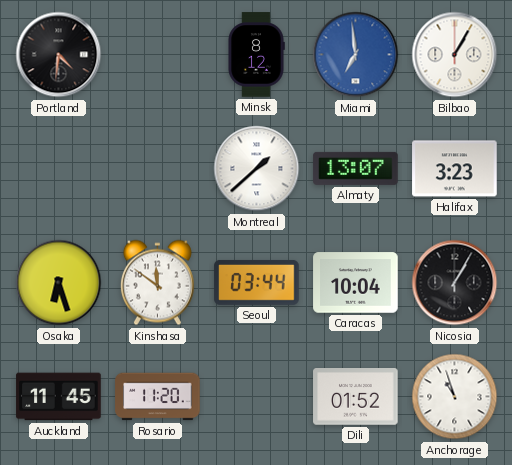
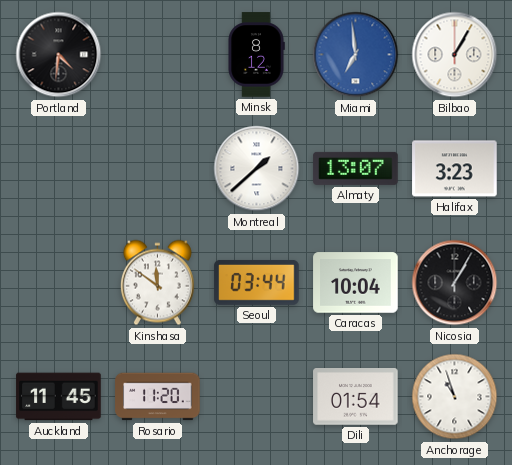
Osaka: 6:27 -> none (59, 283)
Dili: 01:52 -> 01:54 (356, 397)
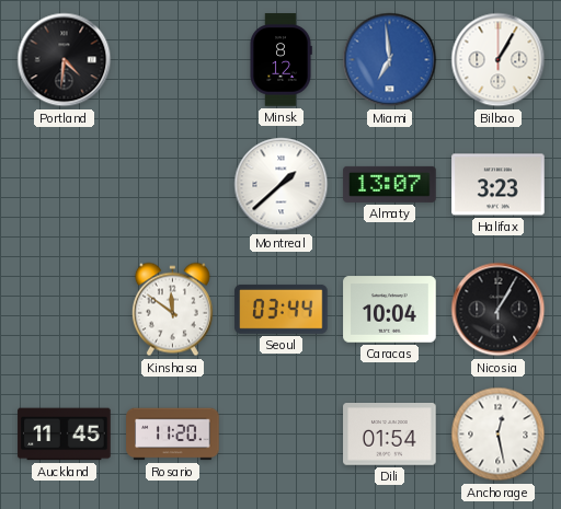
Anchorage: 10:57 -> 12:28 (499, 435)
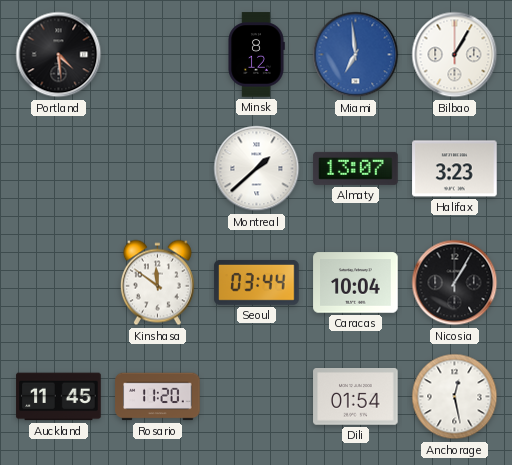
Portland: 4:31 -> 4:29 (59, 55)
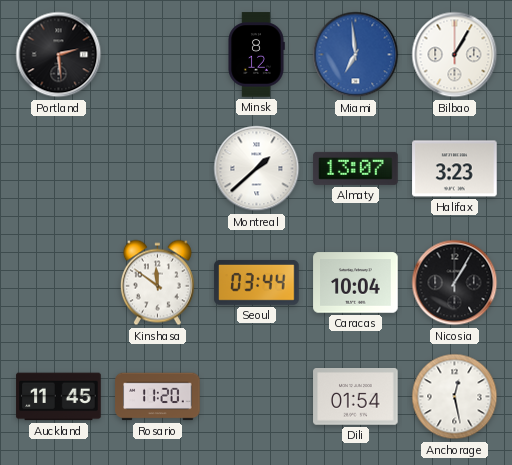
Portland: 4:29 -> 2:29 (59, 55)
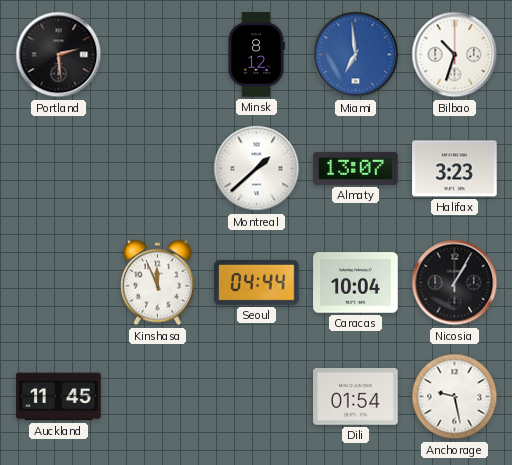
Bilbao: 1:05 -> 10:33 (455, 55)
Kinshasa: 11:51 -> 11:56 (157, 283)
Seoul: 03:44 -> 04:44 (257, 282)
Rosario: 11:20 -> none (158, 397)
Anchorage: 12:28 -> 9:28 (455, 397)
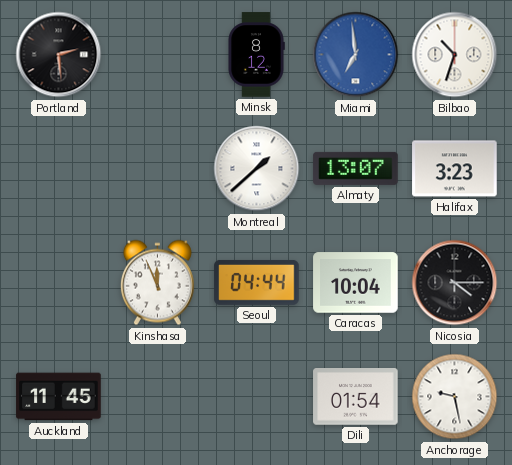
Nicosia: 1:05 -> 4:15 (455, 283)
